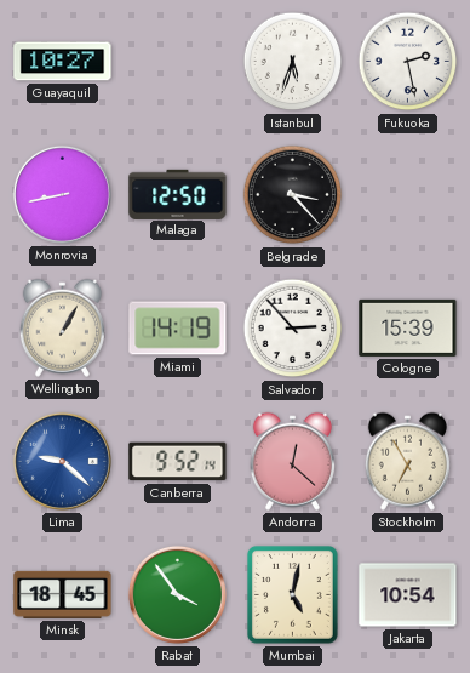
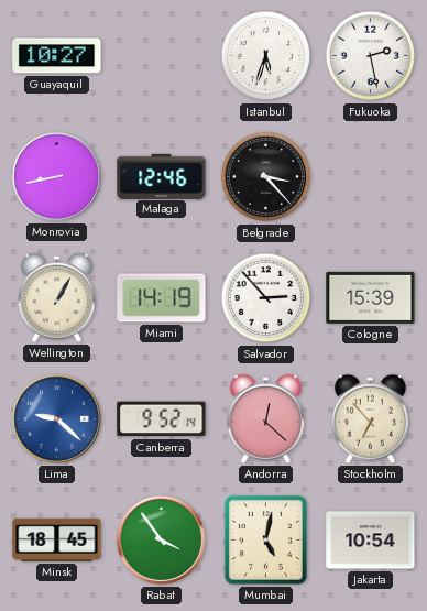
Malaga: 12:50 -> 12:46 (162, 176)
Stockholm: 6:55 -> 6:53 (370, 418)
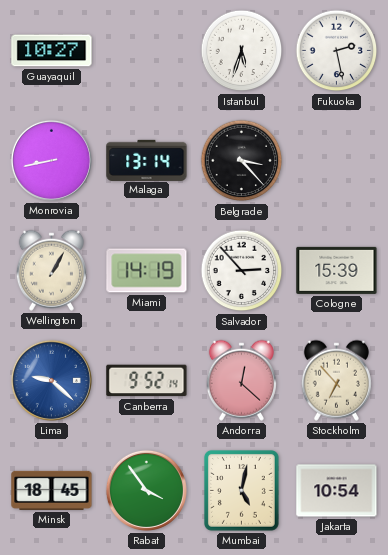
Malaga: 12:46 -> 13:14 (147, 160)
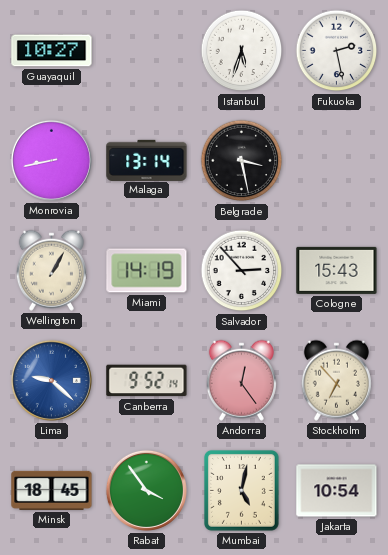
Belgrade: 3:23 -> 3:28 (242, 161)
Cologne: 15:39 -> 15:43 (337, 270)
Andorra: 12:22 -> 12:24 (241, 380)
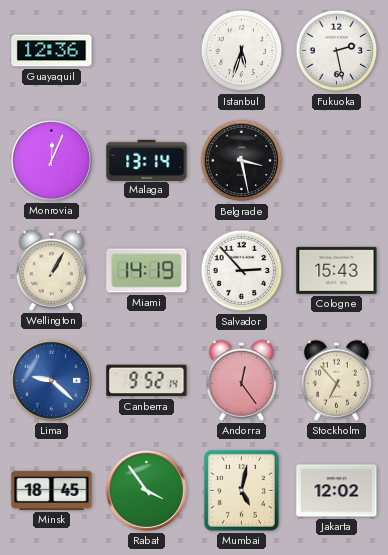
Guayaquil: 10:27 -> 12:36 (52, 51)
Monrovia: 8:43 -> 12:04 (51, 160)
Jakarta: 10:54 -> 12:02 (337, 491)
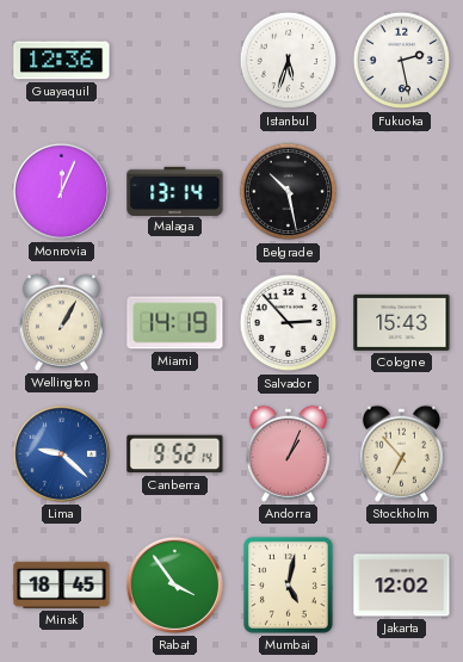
Belgrade: 3:28 -> 10:28 (289, 192)
Andorra: 12:24 -> 1:04 (288, 453)
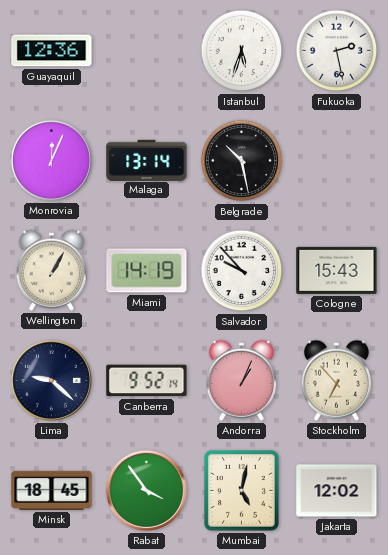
Salvador: 2:53 -> 9:53 (242, 271)
Lima dial: blue -> navy (51, 380)
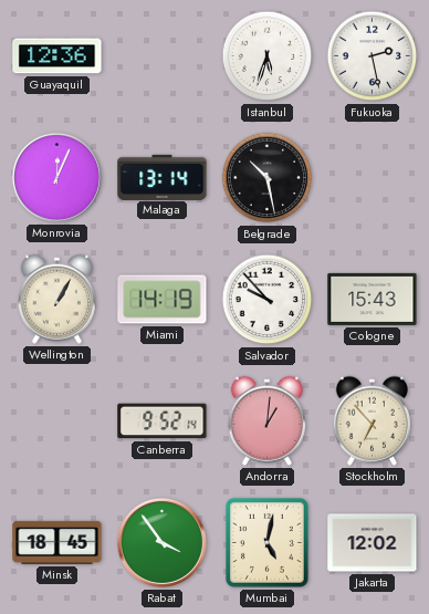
Lima: 9:22 -> none (51, 380)
Andorra: 1:04 -> 1:01 (266, 420)
